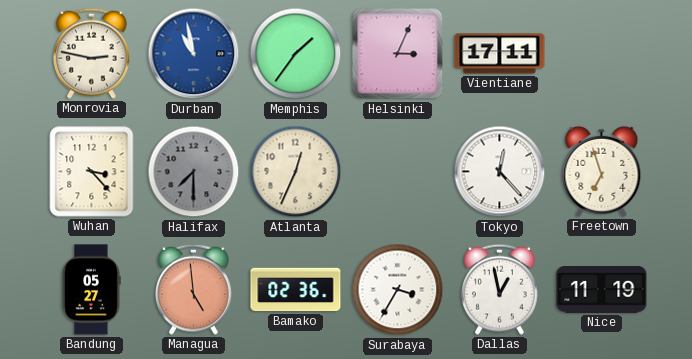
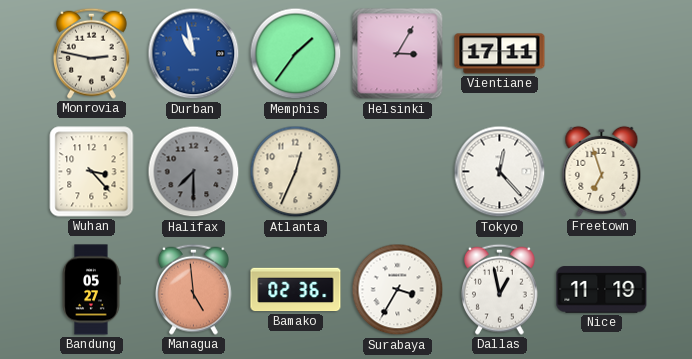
Helsinki: 3:04 -> 3:05 (398, 54)
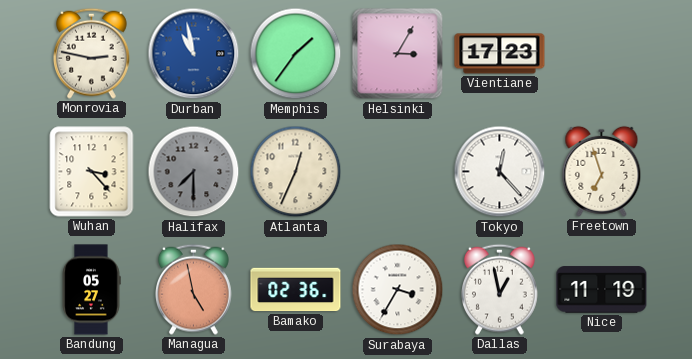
Vientiane: 17:11 -> 17:23 (500, 54)
Managua: 4:59 -> 4:58 (194, 289)
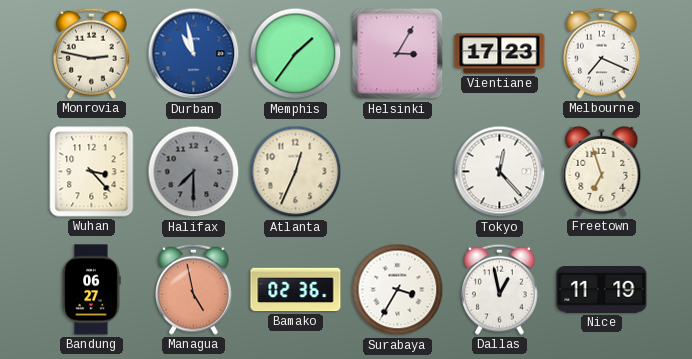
Melbourne: none -> 7:19 (602, 53)
Bandung: 05:27 -> 06:27 (91, 290)
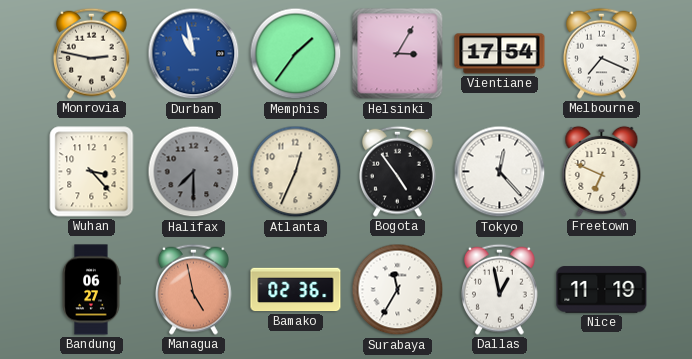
Vientiane: 17:23 -> 17:54 (500, 54)
Bogota: none -> 4:54 (398, 171)
Freetown: 6:57 -> 6:49 (602, 171)
Surabaya: 3:35 -> 11:35 (398, 290)
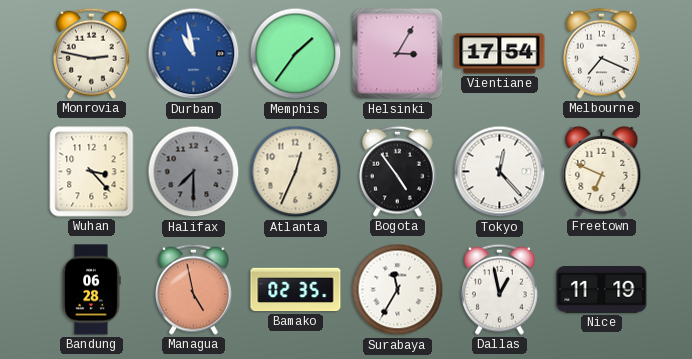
Bandung: 06:27 -> 06:28 (91, 290)
Bamako: 02:36 -> 02:35 (296, 290)
